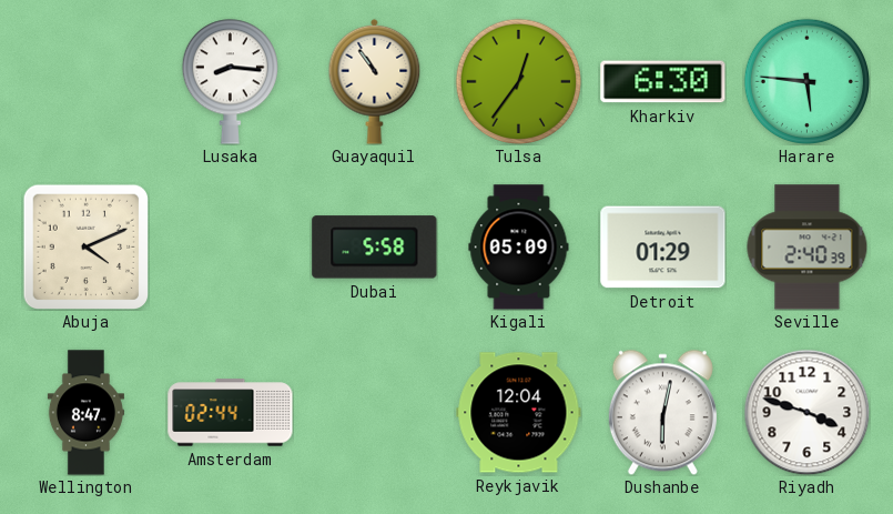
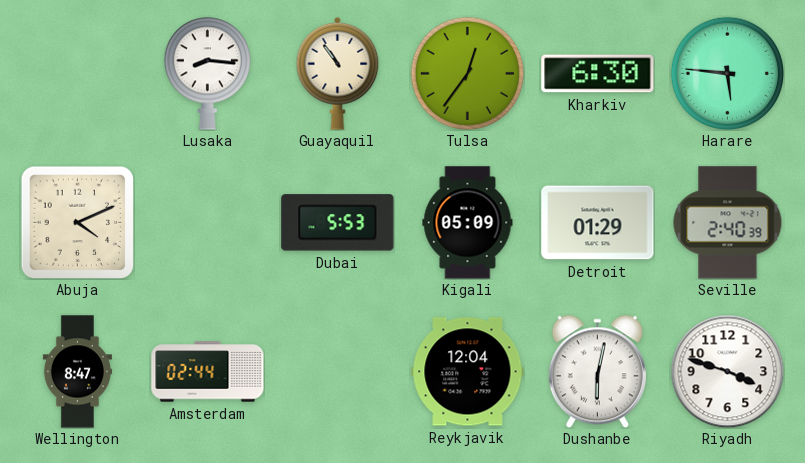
Dubai: 5:58 -> 5:53 (338, 223)
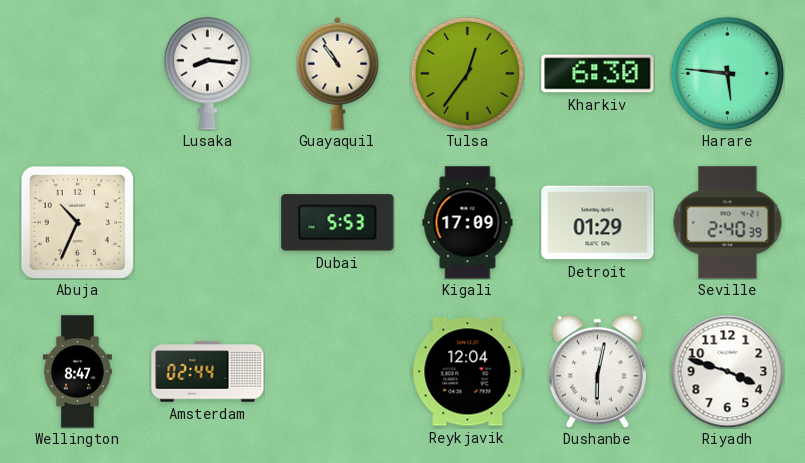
Abuja: 4:11 -> 10:34 (77, 222)
Kigali: 05:09 -> 17:09 (468, 223)
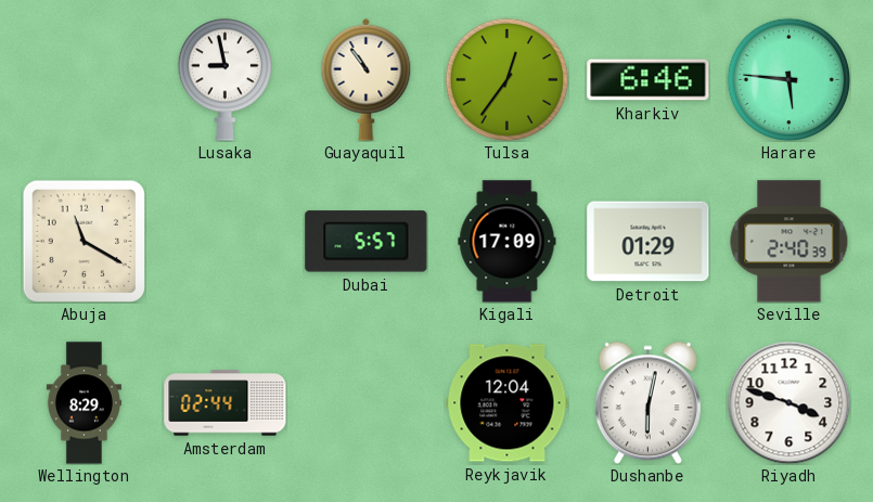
Lusaka: 8:16 -> 8:58 (224, 79)
Kharkiv: 6:30 -> 6:46 (649, 80)
Abuja: 10:34 -> 11:20 (84, 241)
Dubai: 5:53 -> 5:57 (367, 242)
Wellington: 8:47 -> 8:29 (84, 403)
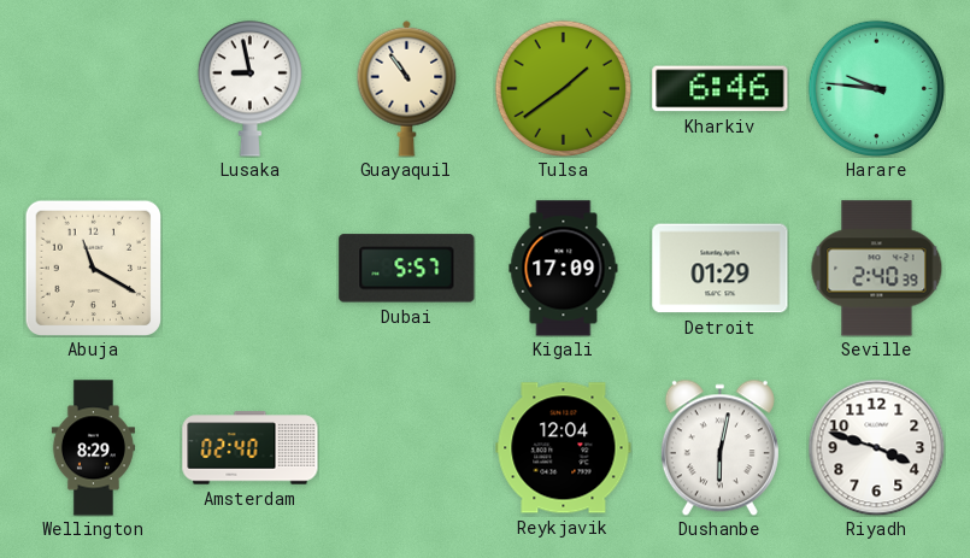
Tulsa: 12:36 -> 1:39 (563, 88)
Harare: 5:46 -> 9:46 (876, 88)
Amsterdam: 02:44 -> 02:40 (251, 448)
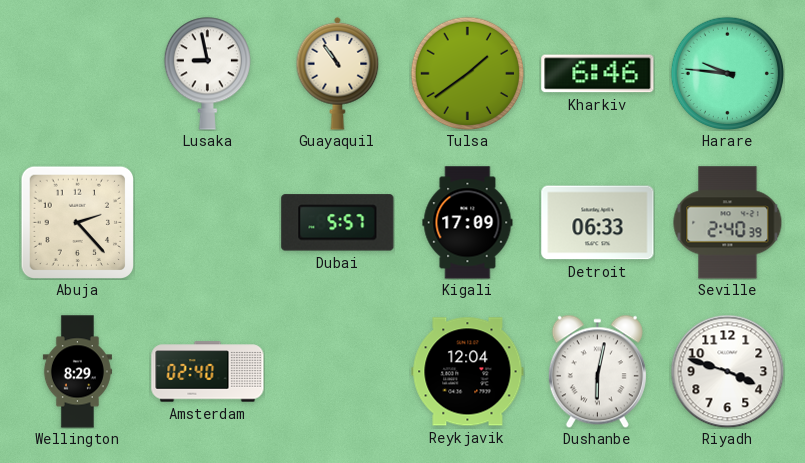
Abuja: 11:20 -> 2:23 (77, 222)
Detroit: 01:29 -> 06:33 (598, 223)
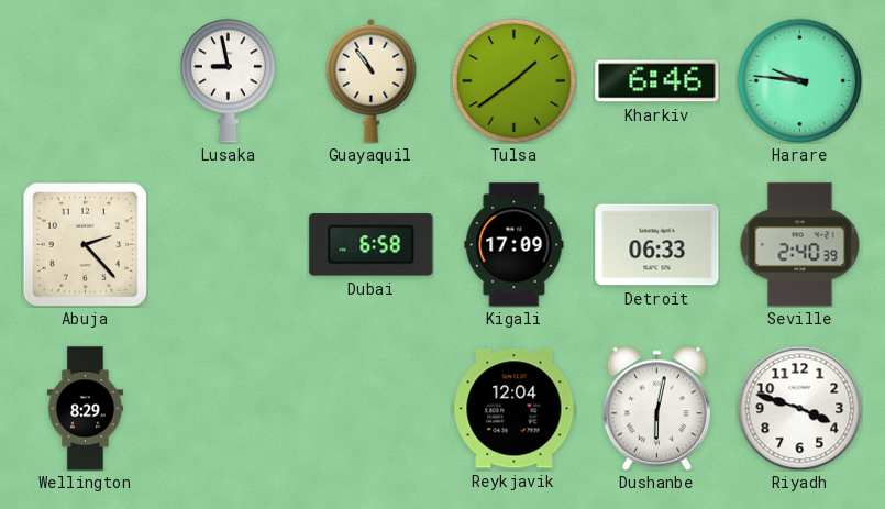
Dubai: 5:57 -> 6:58 (372, 245)
Amsterdam: 02:40 -> none (208, 372)
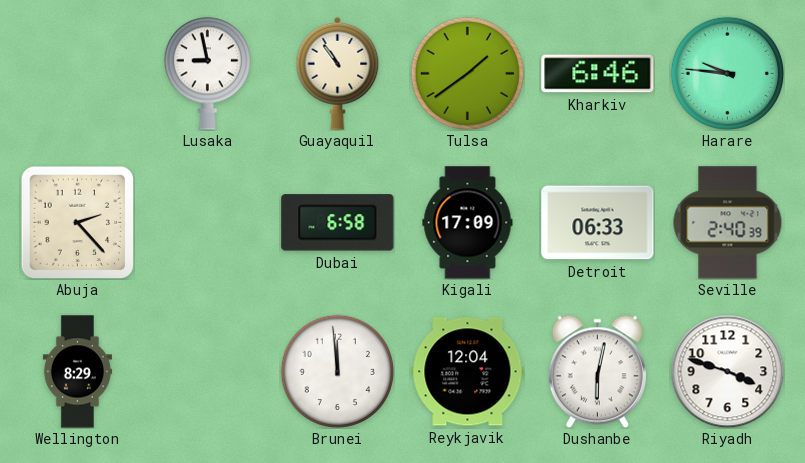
Brunei: none -> 11:59 (337, 371)
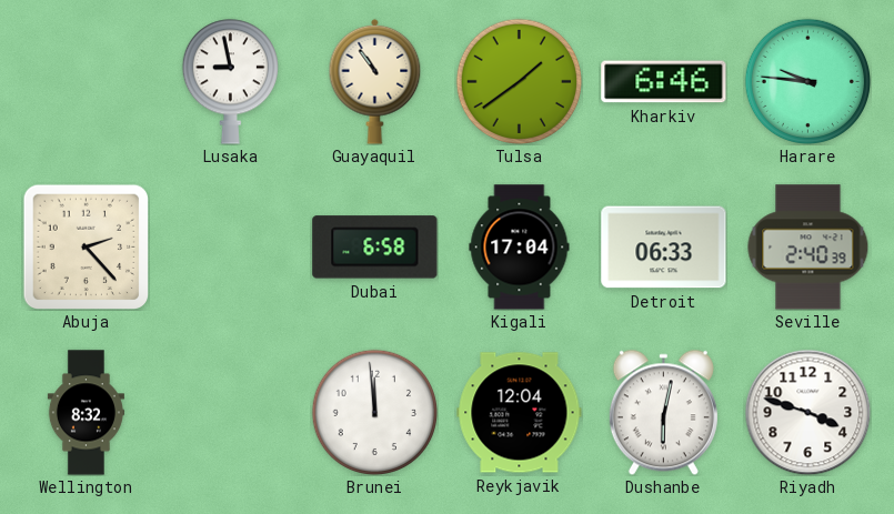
Kigali: 17:09 -> 17:04 (520, 248)
Wellington: 8:29 -> 8:32 (86, 413)
